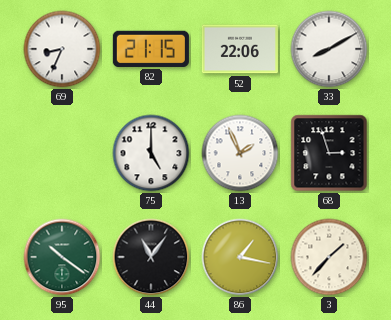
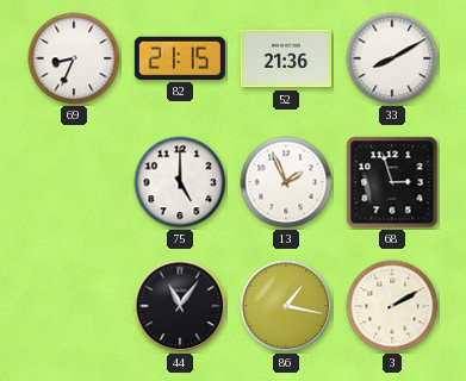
52: 22:06 -> 21:36 (286, 58)
95: 10:21 -> none (62, 257)
3: 1:37 -> 2:10 (392, 306)
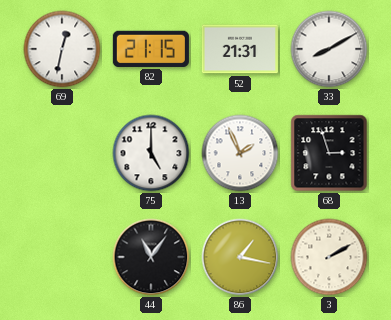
69: 8:34 -> 12:32 (62, 49)
52: 21:36 -> 21:31 (240, 49)
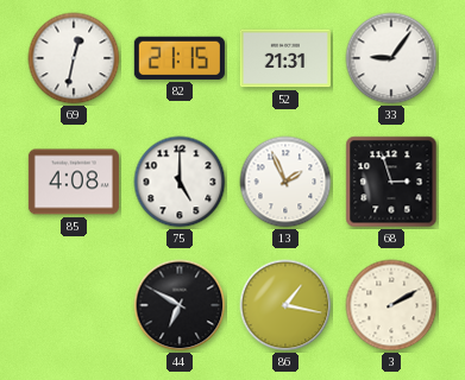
33: 8:10 -> 9:06 (391, 58)
85: none -> 4:08 (74, 182)
44: 11:06 -> 6:50 (180, 305)
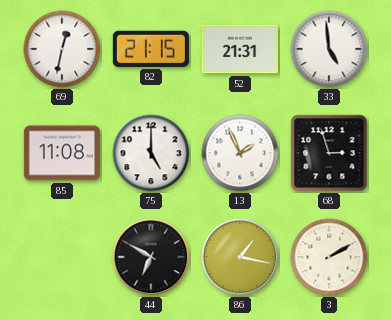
33: 9:06 -> 4:59 (329, 49)
85: 4:08 -> 11:08 (62, 153)
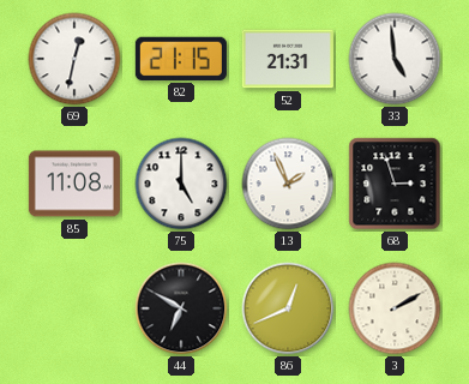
86: 1:17 -> 12:41 (288, 308)
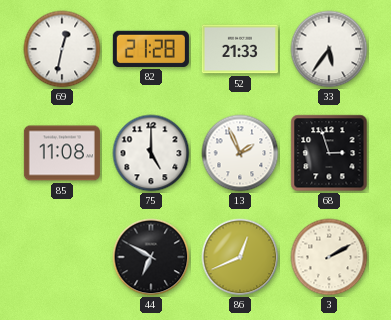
82: 21:15 -> 21:28 (151, 49)
52: 21:31 -> 21:33 (240, 49)
33: 4:59 -> 5:36 (329, 49)
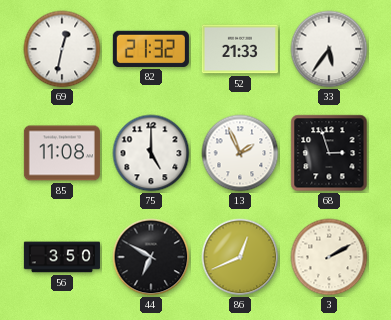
82: 21:28 -> 21:32 (151, 49)
56: none -> 3:50 (62, 257)
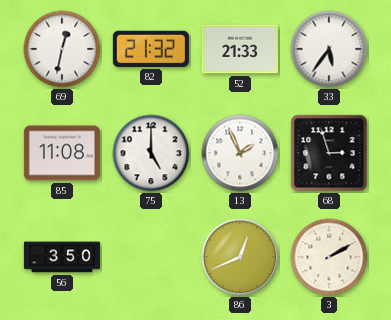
44: 6:50 -> none (151, 257)
